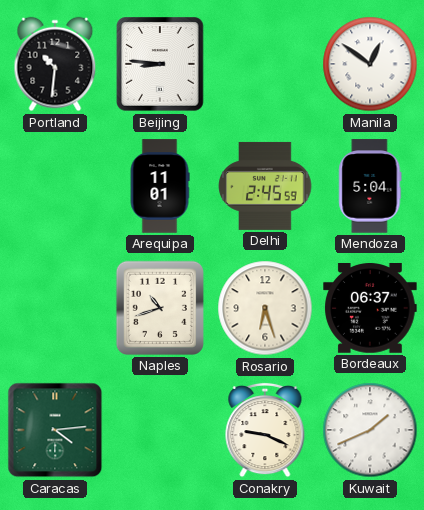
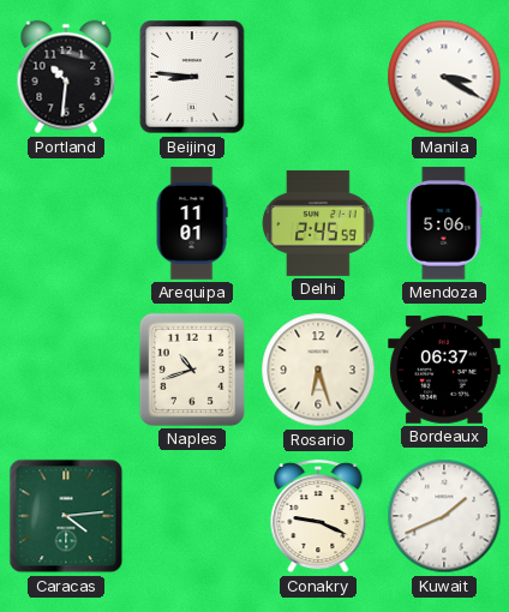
Manila: 12:51 -> 3:20 (444, 77)
Mendoza: 5:04 -> 5:06 (444, 223)
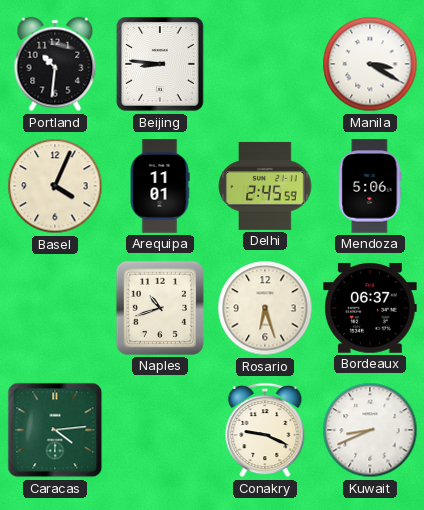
Basel: none -> 4:04 (55, 186)
Kuwait: 1:41 -> 8:41 (370, 430)
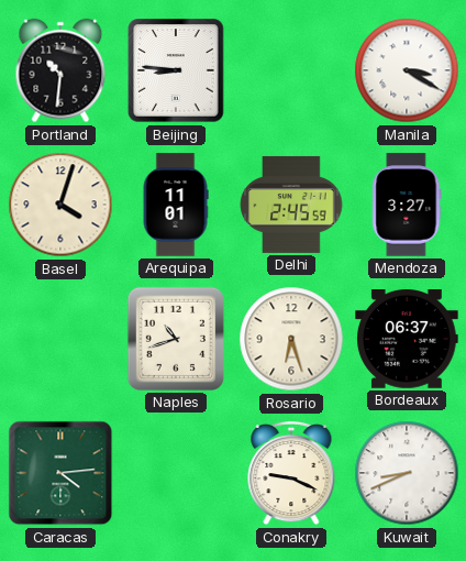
Basel: 4:04 -> 4:03 (60, 205)
Mendoza: 5:06 -> 3:27 (407, 205)
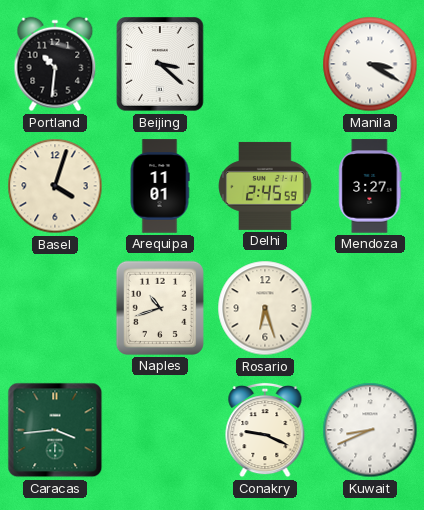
Beijing: 8:46 -> 3:22 (160, 64)
Bordeaux: 06:37 -> none (407, 340)
Caracas: 4:14 -> 3:44 (55, 430)
